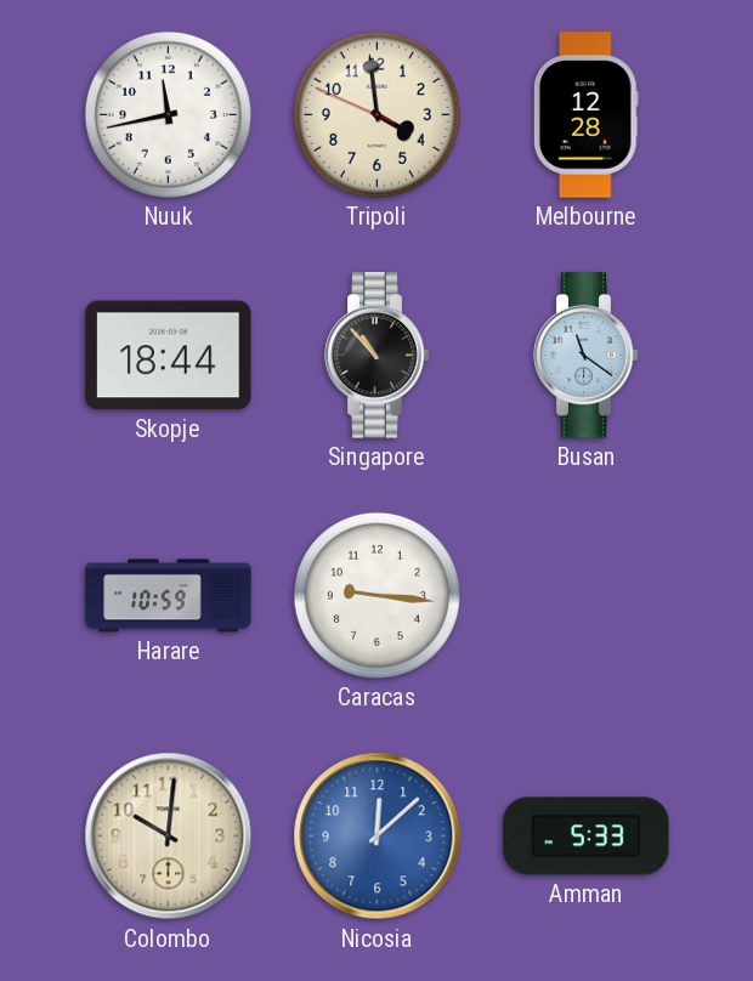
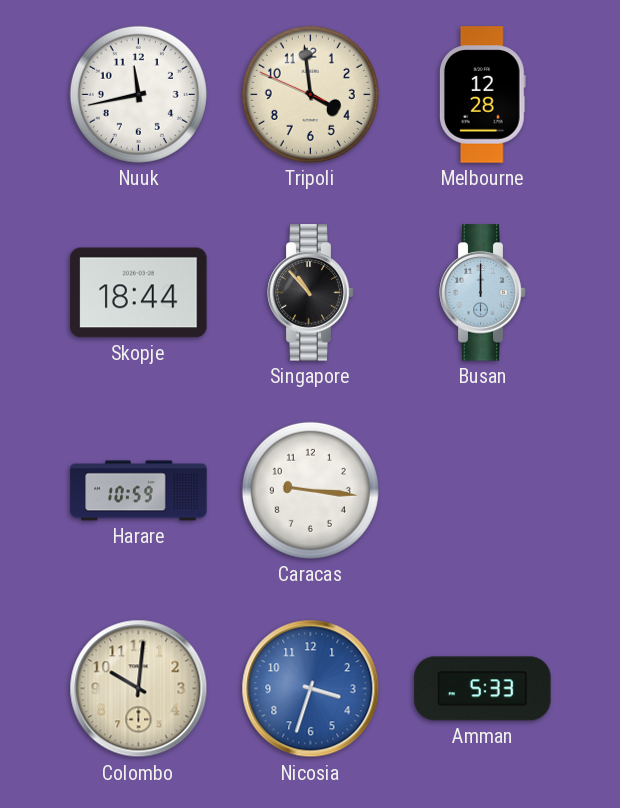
Busan: 11:21 -> 12:00 (483, 293)
Nicosia: 12:08 -> 3:33 (311, 689)
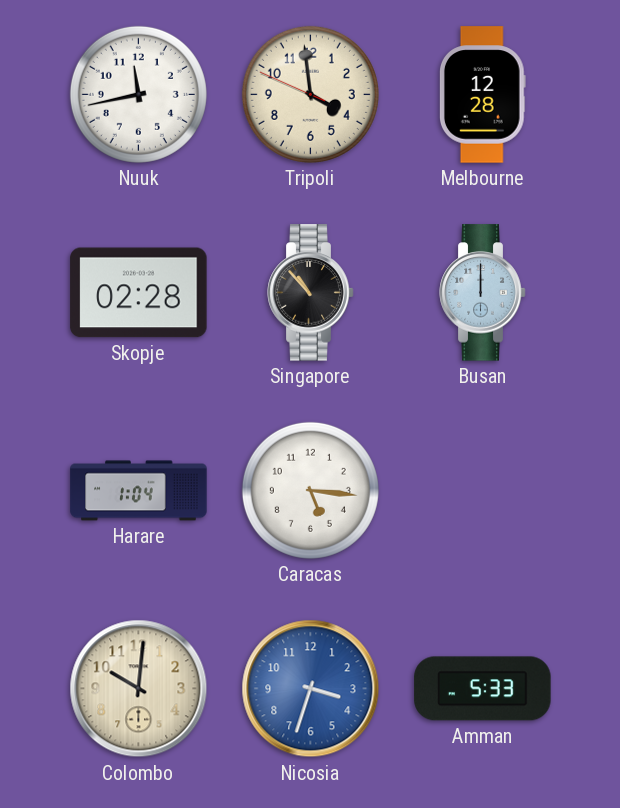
Skopje: 18:44 -> 02:28 (139, 293)
Harare: 10:59 -> 1:04 (139, 491)
Caracas: 9:16 -> 5:16 (310, 490)
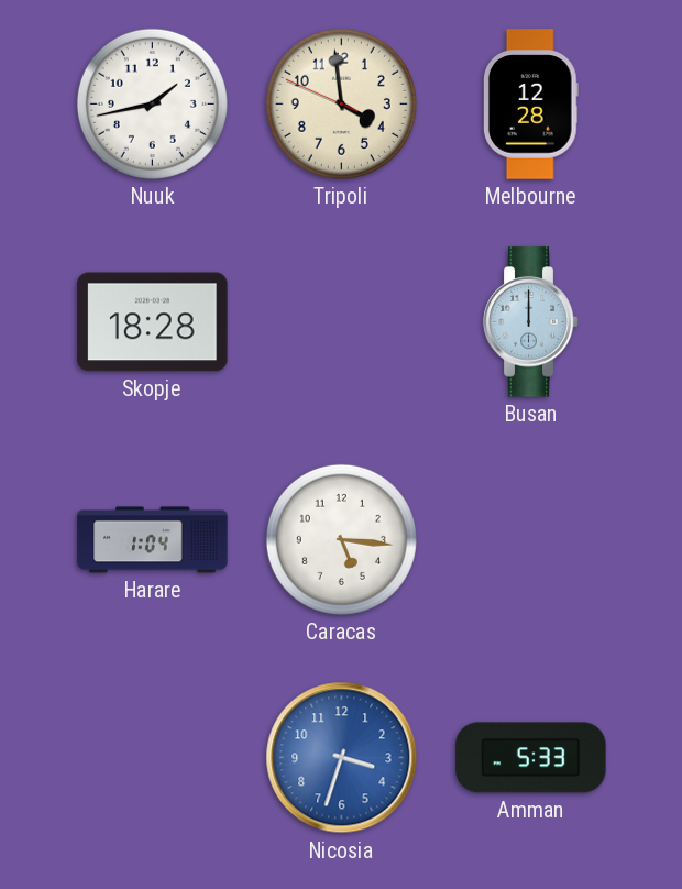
Nuuk: 11:43 -> 1:43 (152, 103)
Skopje: 02:28 -> 18:28 (153, 322)
Singapore: 10:53 -> none (311, 293)
Colombo: 10:01 -> none (139, 689)
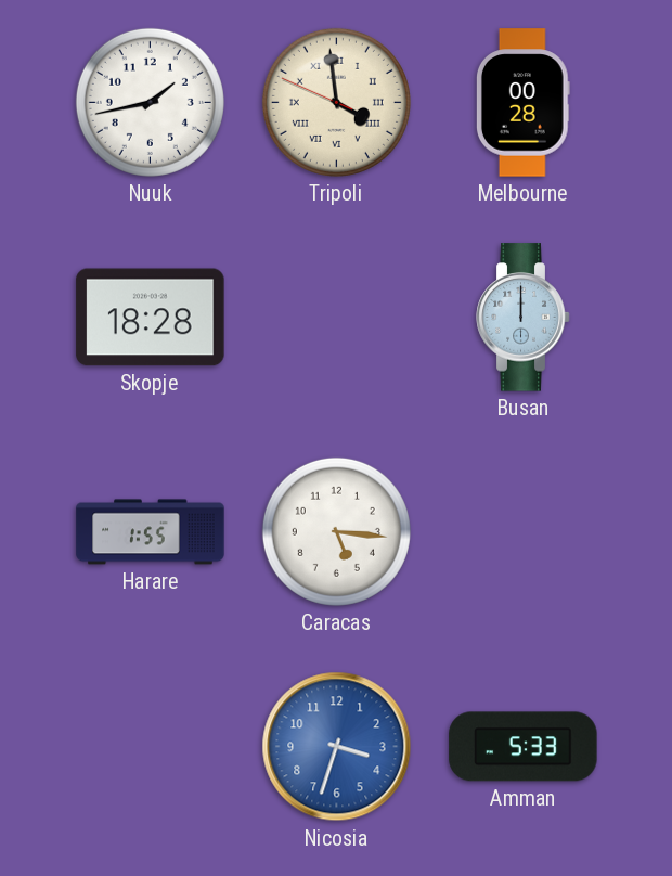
Tripoli numerals: Arabic -> Roman (336, 102)
Melbourne: 12:28 -> 00:28 (522, 103)
Harare: 1:04 -> 1:55 (151, 532)
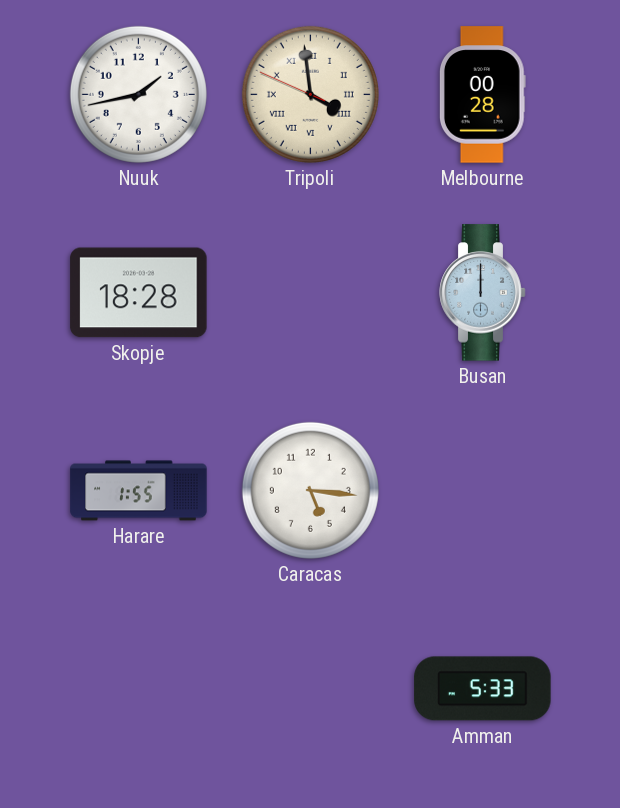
Nicosia: 3:33 -> none (337, 747)
